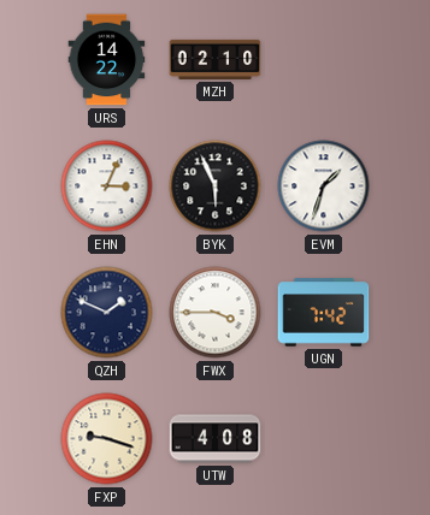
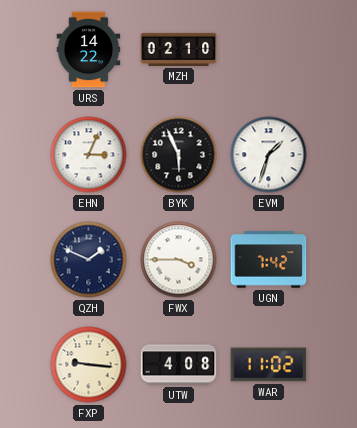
FXP: 9:18 -> 9:16 (89, 365)
WAR: none -> 11:02 (269, 365)
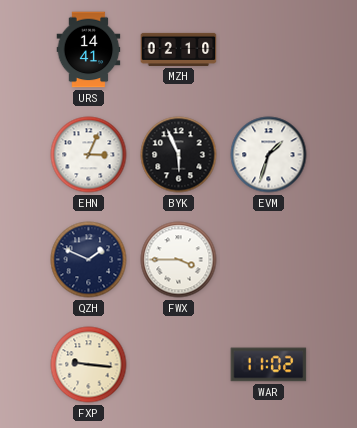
URS: 14:22 -> 14:41 (89, 50)
UGN: 7:42 -> none (269, 260)
UTW: 4:08 -> none (179, 365)
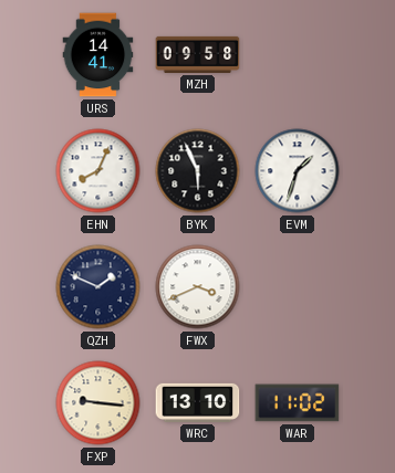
MZH: 02:10 -> 09:58 (198, 54)
EHN: 3:04 -> 8:04 (98, 171)
FWX: 3:45 -> 3:41 (198, 287)
WRC: none -> 13:10 (198, 402)
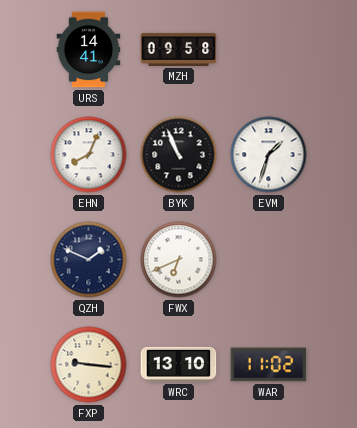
BYK: 5:56 -> 10:56 (179, 155)
FWX: 3:41 -> 6:41 (179, 260)
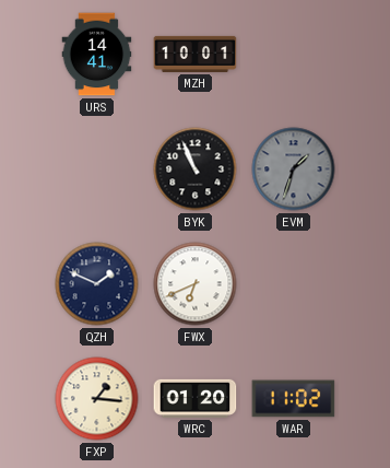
MZH: 09:58 -> 10:01 (196, 54)
EHN: 8:04 -> none (89, 155)
EVM dial: white -> grey (294, 169)
FXP: 9:16 -> 1:16 (97, 399)
WRC: 13:10 -> 01:20 (196, 398)
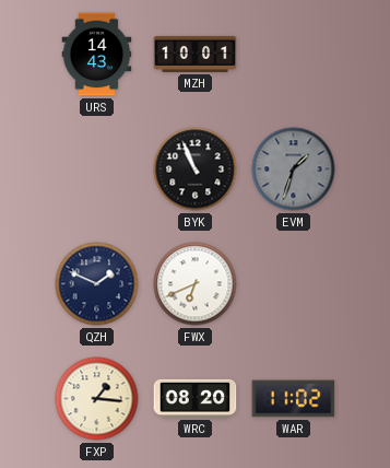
URS: 14:41 -> 14:43 (97, 55)
WRC: 01:20 -> 08:20 (196, 398)
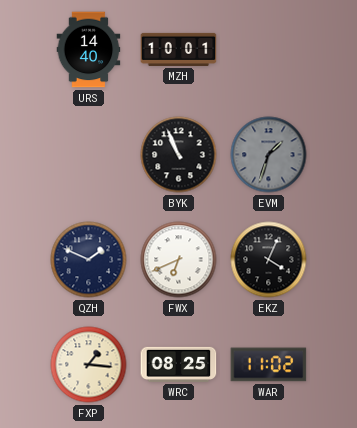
URS: 14:43 -> 14:40 (89, 50)
EKZ: none -> 4:04 (269, 260)
WRC: 08:20 -> 08:25 (179, 364)
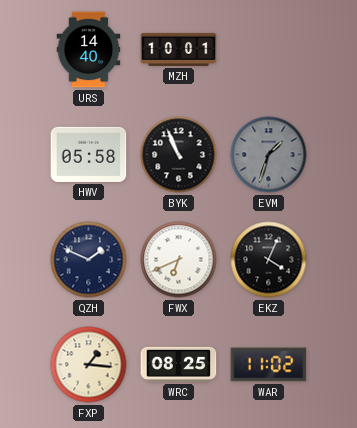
HWV: none -> 05:58 (89, 154)
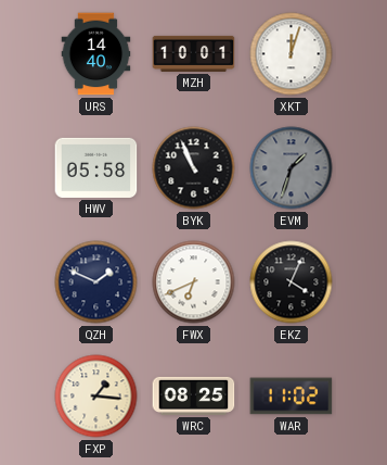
XKT: none -> 12:03 (292, 54)
